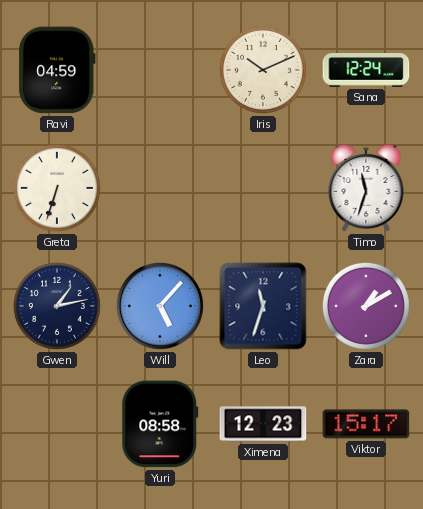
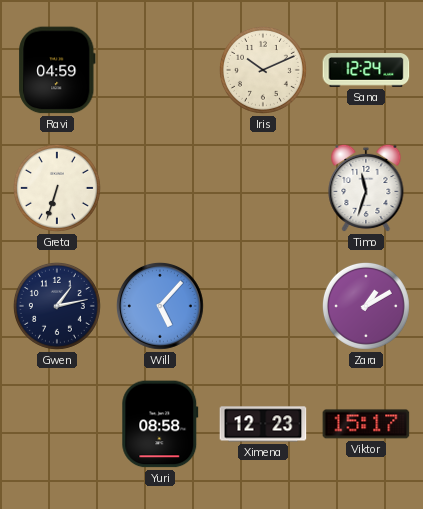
Leo: 11:33 -> none (263, 306)
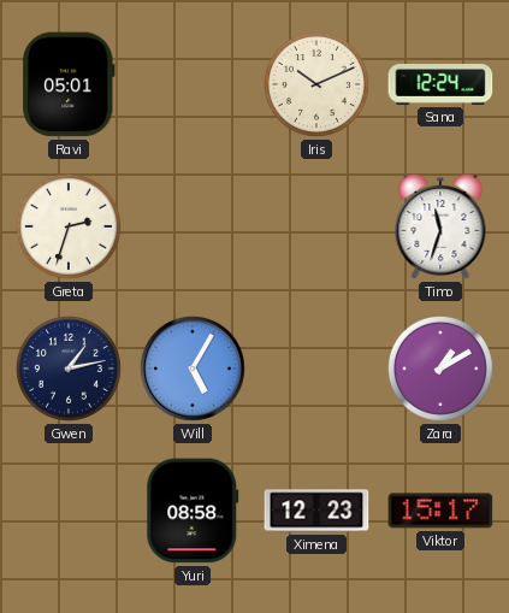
Ravi: 04:59 -> 05:01 (69, 84)
Greta: 6:33 -> 2:33 (69, 226)
Will: 5:07 -> 5:05 (193, 369)
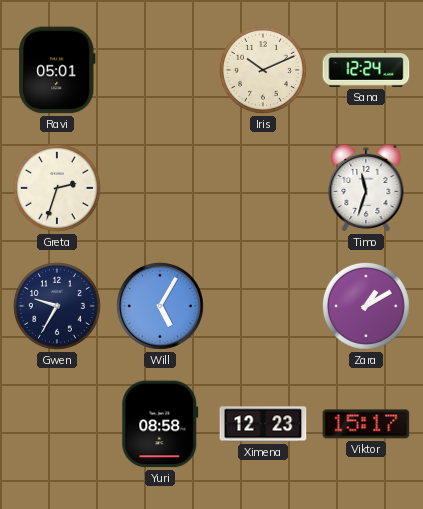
Gwen: 1:13 -> 9:35 (57, 306)
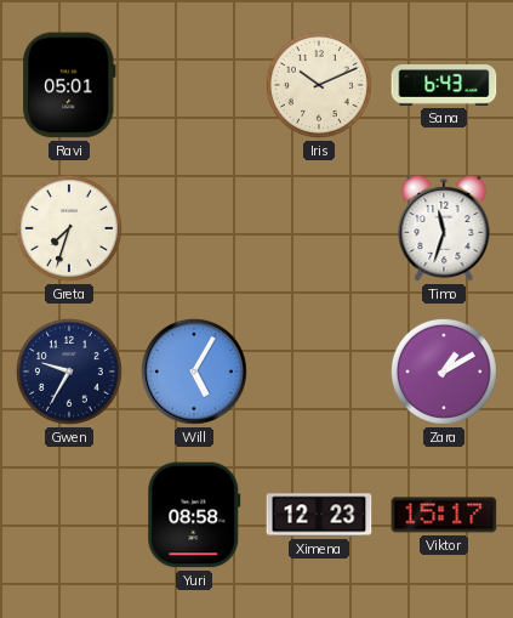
Sana: 12:24 -> 6:43 (444, 85)
Greta: 2:33 -> 7:33 (69, 228)
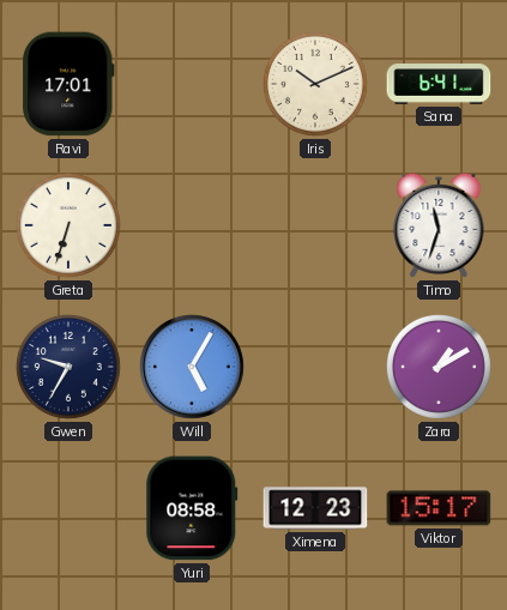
Ravi: 05:01 -> 17:01 (68, 84)
Sana: 6:43 -> 6:41 (439, 84)
Greta: 7:33 -> 6:33 (68, 225)
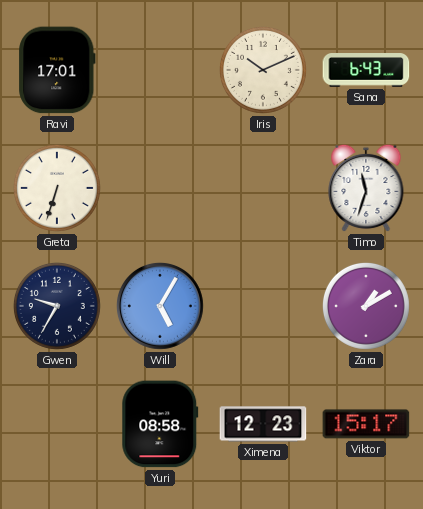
Sana: 6:41 -> 6:43 (366, 70)
